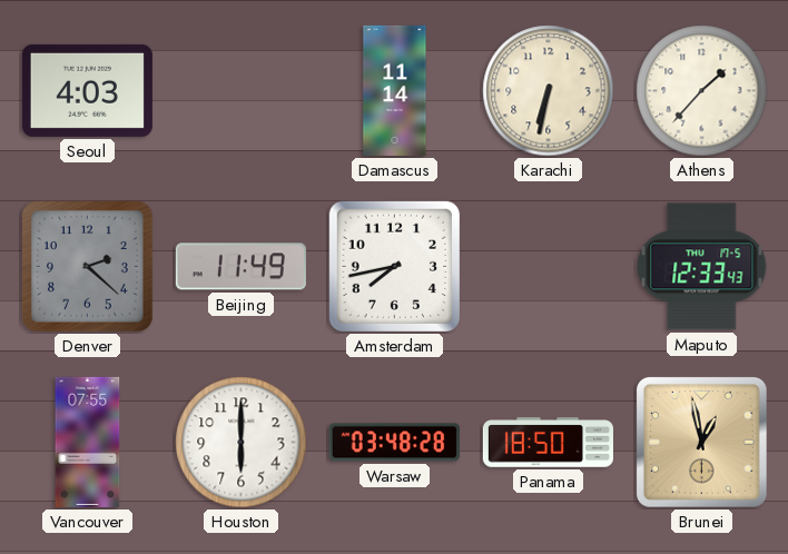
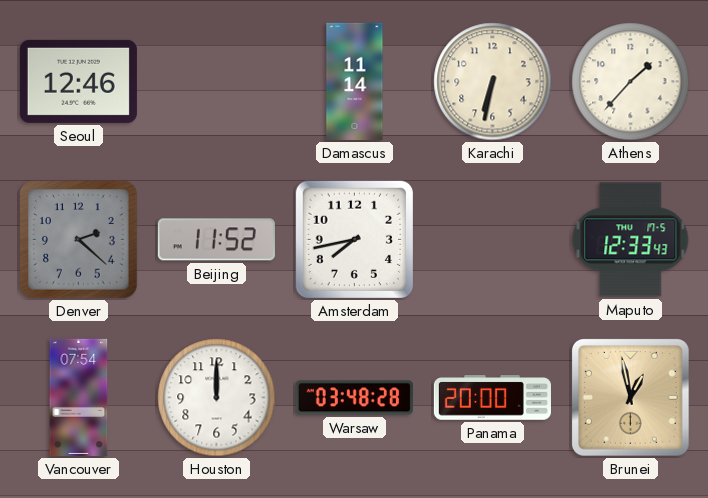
Seoul: 4:03 -> 12:46 (78, 81)
Beijing: 11:49 -> 11:52 (216, 240)
Vancouver: 07:55 -> 07:54 (79, 397)
Houston: 6:00 -> 12:00 (217, 398)
Panama: 18:50 -> 20:00 (492, 398)
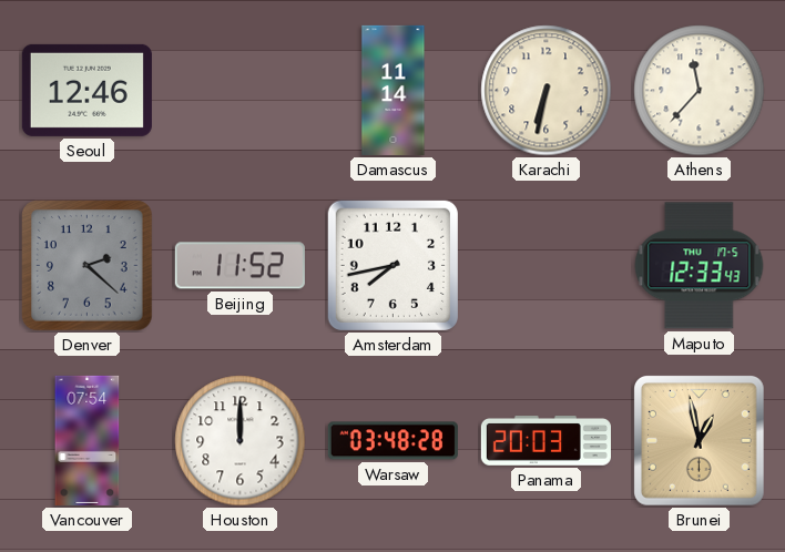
Athens: 1:37 -> 11:37 (700, 91)
Panama: 20:00 -> 20:03 (546, 441)
